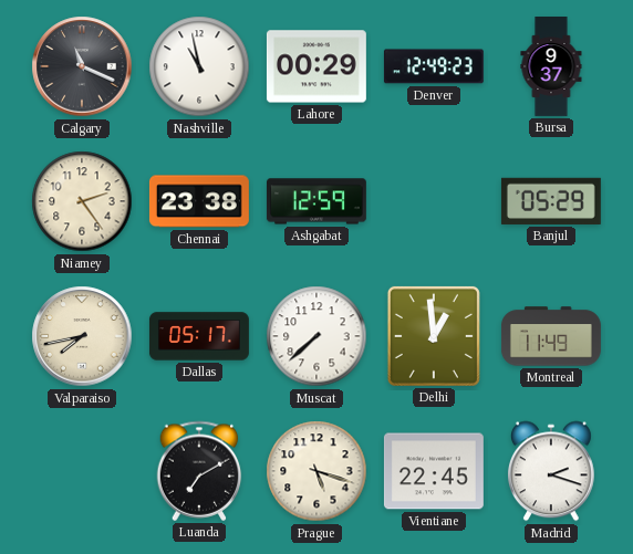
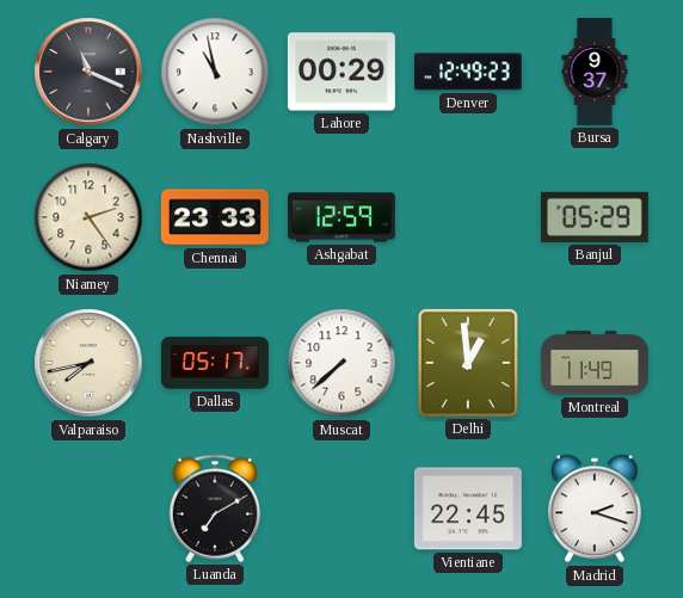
Chennai: 23:38 -> 23:33 (215, 217)
Prague: 5:18 -> none (316, 471)
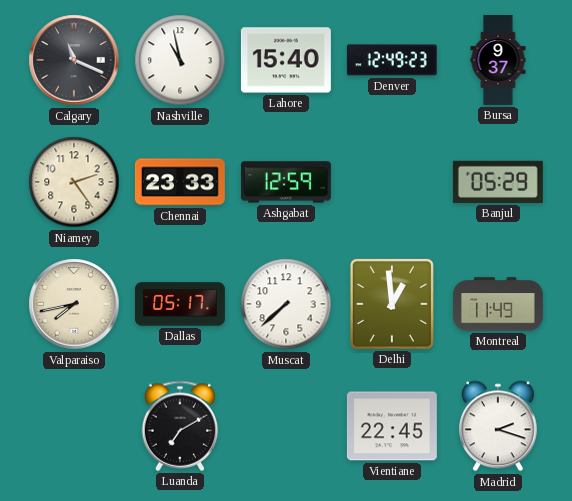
Lahore: 00:29 -> 15:40 (286, 60)
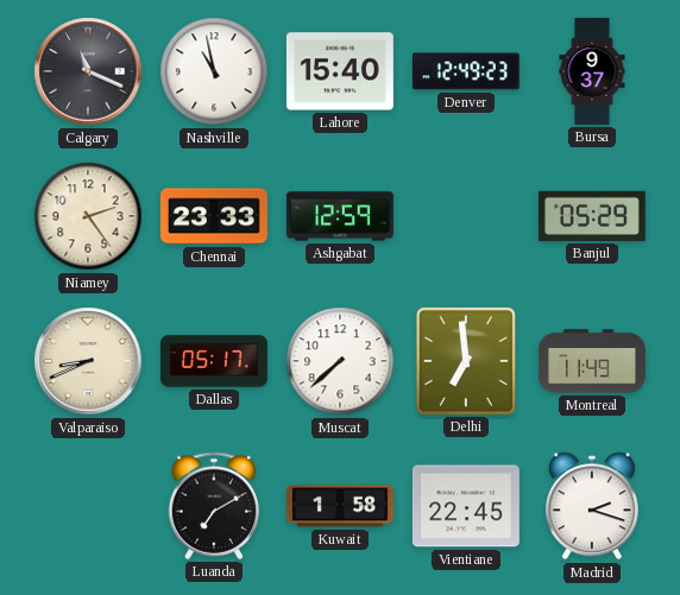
Valparaiso: 7:43 -> 8:41 (88, 361)
Delhi: 12:59 -> 6:59 (466, 361)
Kuwait: none -> 1:58 (340, 506)
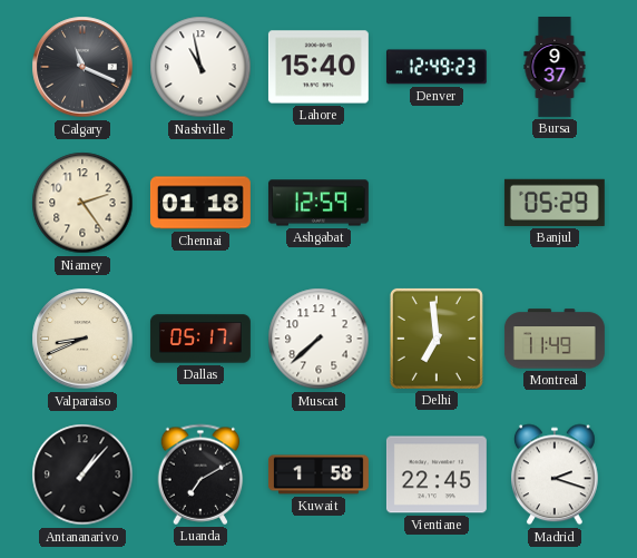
Chennai: 23:33 -> 01:18 (200, 203)
Antananarivo: none -> 1:07 (82, 474)
